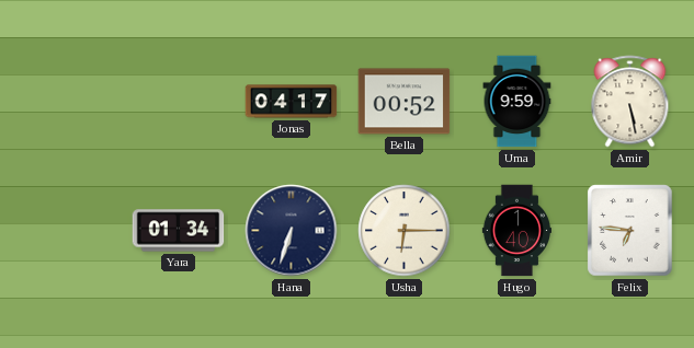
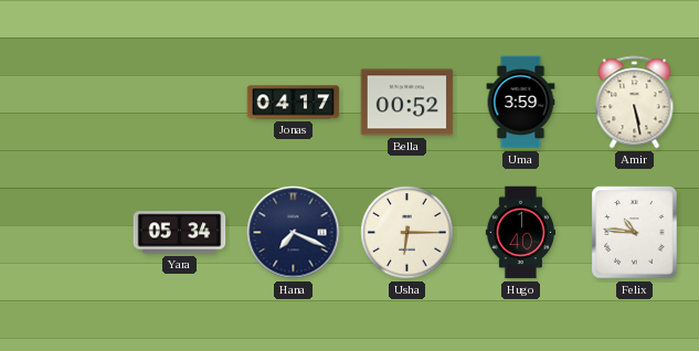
Uma: 9:59 -> 3:59 (521, 103)
Yara: 01:34 -> 05:34 (180, 233)
Hana: 6:33 -> 7:19 (294, 233)
Felix: 6:46 -> 10:46 (635, 233)
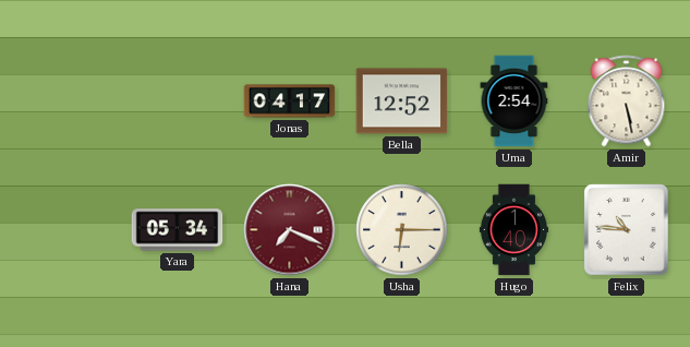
Bella: 00:52 -> 12:52 (402, 101)
Uma: 3:59 -> 2:54 (515, 101)
Hana dial: navy -> burgundy (290, 230)
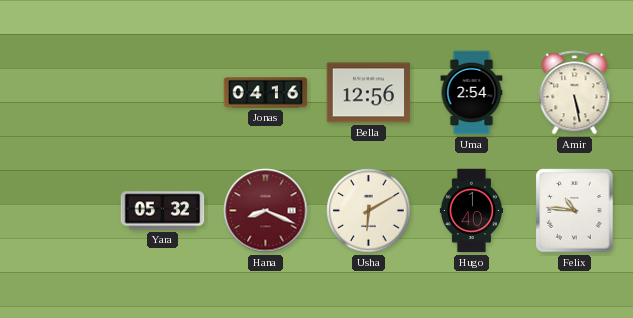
Jonas: 04:17 -> 04:16 (266, 93)
Bella: 12:52 -> 12:56 (369, 93)
Yara: 05:34 -> 05:32 (163, 211)
Hana: 7:19 -> 8:19 (266, 211)
Usha: 6:15 -> 6:10 (369, 211)
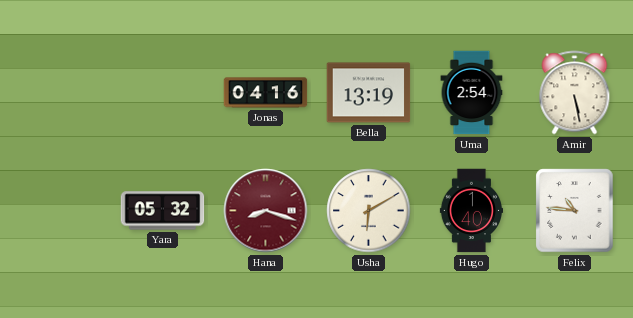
Bella: 12:56 -> 13:19 (369, 93)
Hana: 8:19 -> 8:18 (266, 211)
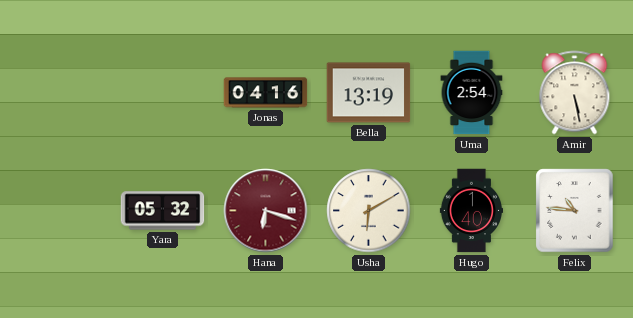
Hana: 8:18 -> 6:18 (266, 211)
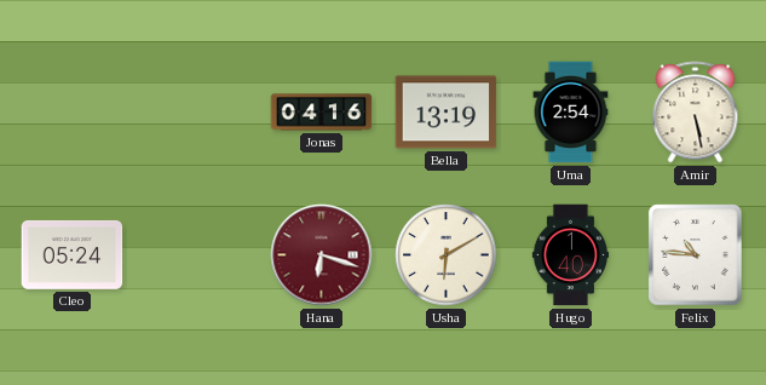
Cleo: none -> 05:24 (73, 254)
Yara: 05:32 -> none (163, 211)
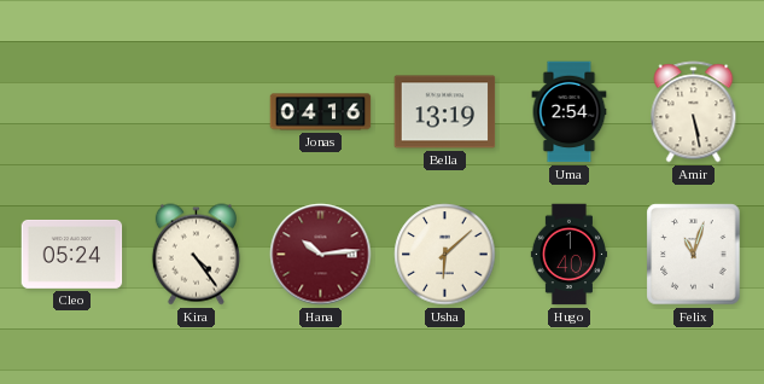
Kira: none -> 4:24 (196, 255)
Hana: 6:18 -> 10:14 (321, 255)
Usha: 6:10 -> 6:08 (445, 255)
Felix: 10:46 -> 11:03 (694, 255)
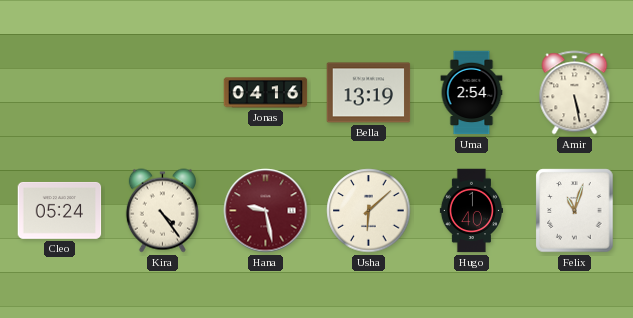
Hana: 10:14 -> 9:28 (266, 211)
